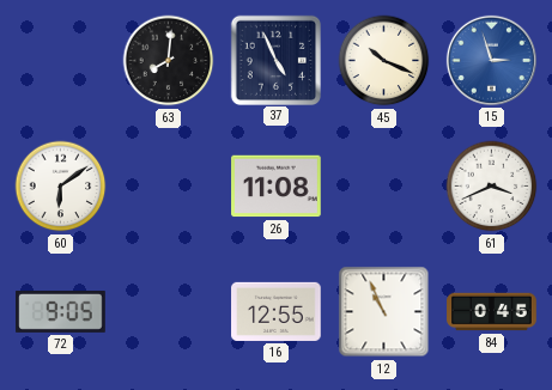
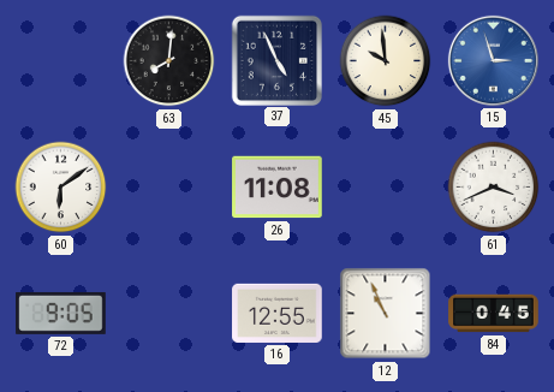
45: 10:19 -> 9:59 (386, 61)
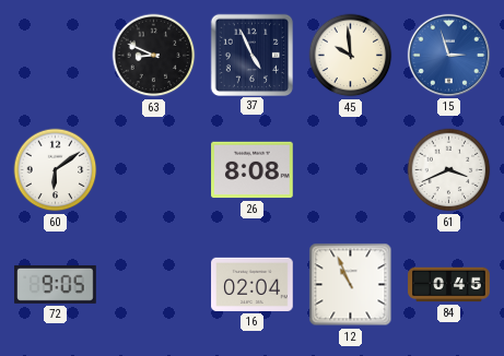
63: 8:01 -> 8:49 (154, 56)
26: 11:08 -> 8:08 (253, 170)
16: 12:55 -> 02:04 (253, 284)
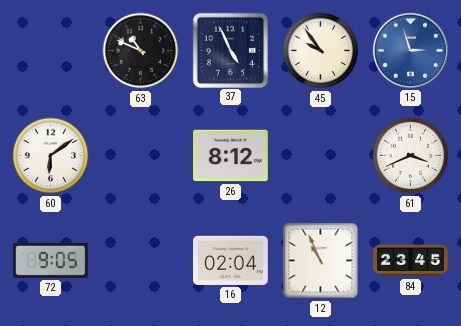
63: 8:49 -> 10:49 (141, 51)
45: 9:59 -> 9:54 (321, 51)
26: 8:08 -> 8:12 (231, 156)
84: 0:45 -> 23:45 (411, 261)
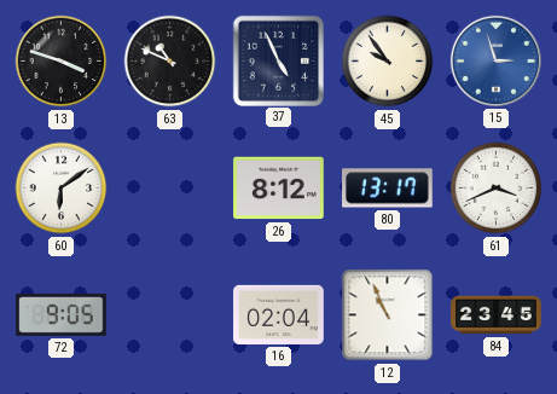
13: none -> 3:48 (62, 62)
80: none -> 13:17 (388, 189)
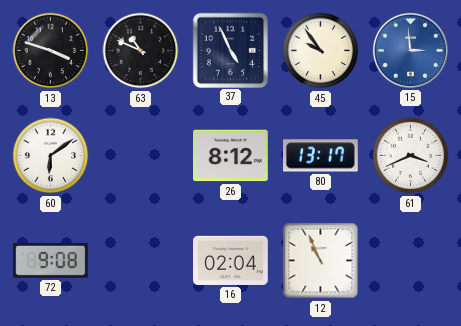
15: 2:57 -> 2:59 (410, 50)
72: 9:05 -> 9:08 (51, 260)
84: 23:45 -> none (497, 315)
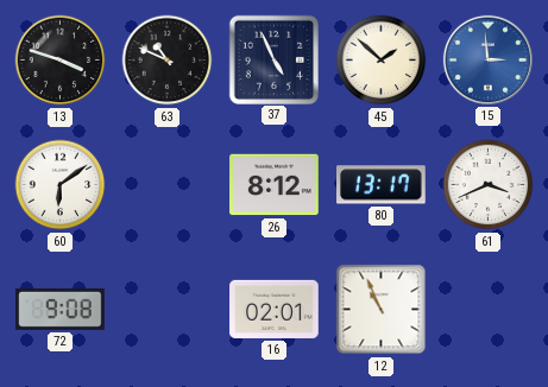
45: 9:54 -> 1:52 (382, 61)
16: 02:04 -> 02:01 (275, 309)
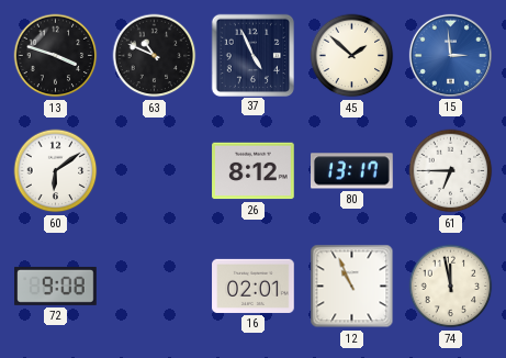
61: 3:41 -> 6:45 (451, 171)
74: none -> 11:58 (451, 287)
